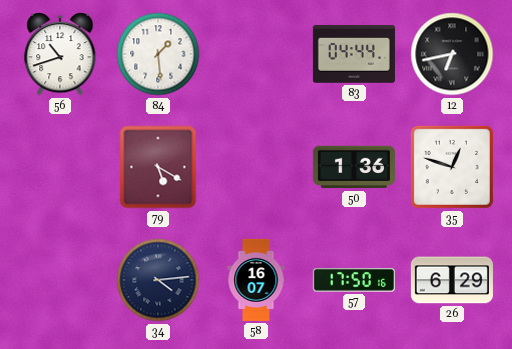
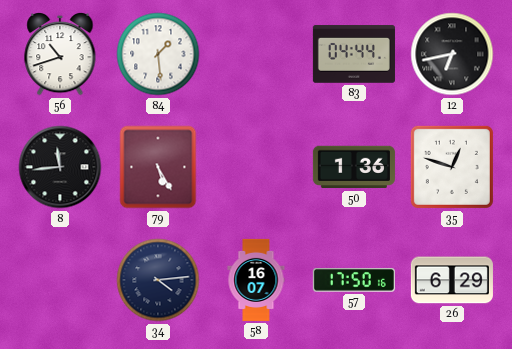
8: none -> 11:44 (60, 167)
79: 5:20 -> 5:25 (158, 167)
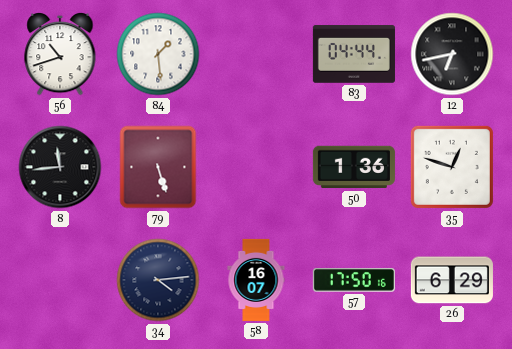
79: 5:25 -> 5:27 (158, 167)
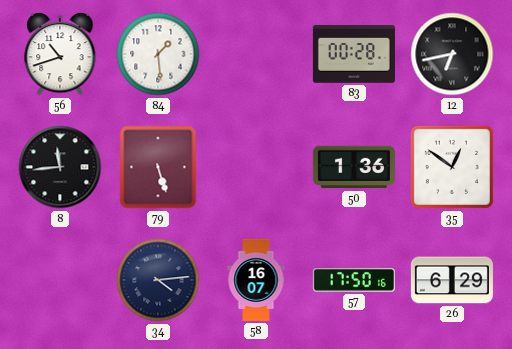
83: 04:44 -> 00:28 (354, 54)
35: 12:48 -> 12:51 (452, 167)
